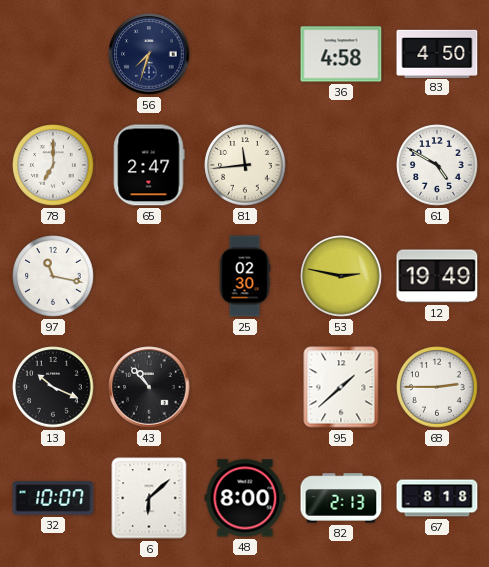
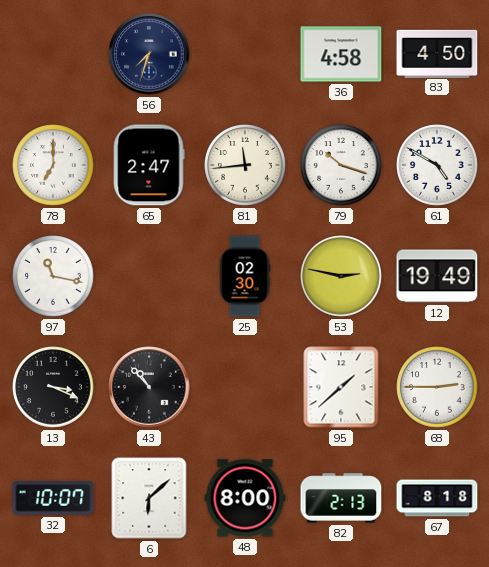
79: none -> 10:18 (341, 165)
13: 10:19 -> 3:19 (53, 387)
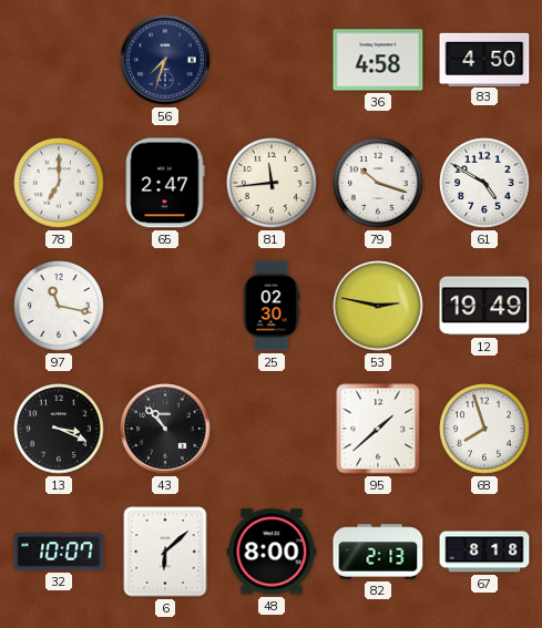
68: 2:45 -> 7:57 (484, 429)
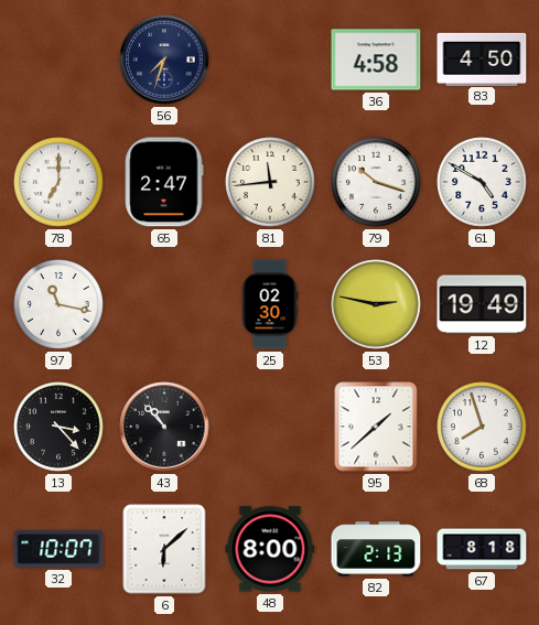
13: 3:19 -> 3:23 (58, 427)
